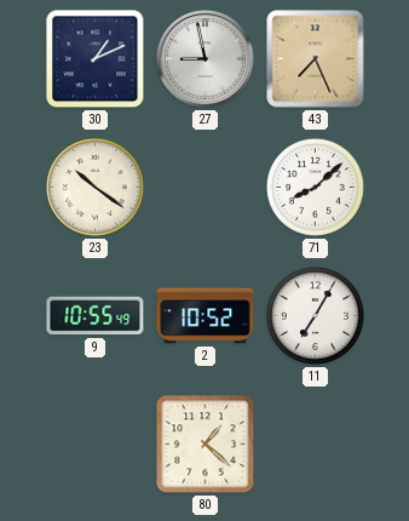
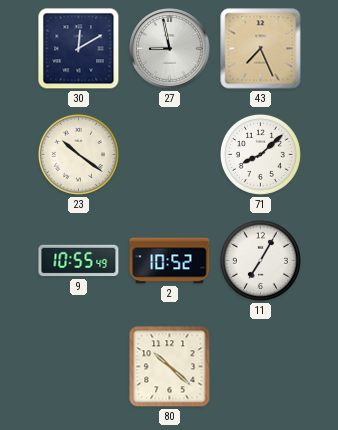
30: 1:11 -> 12:10 (79, 49)
80: 1:22 -> 10:22 (170, 367)
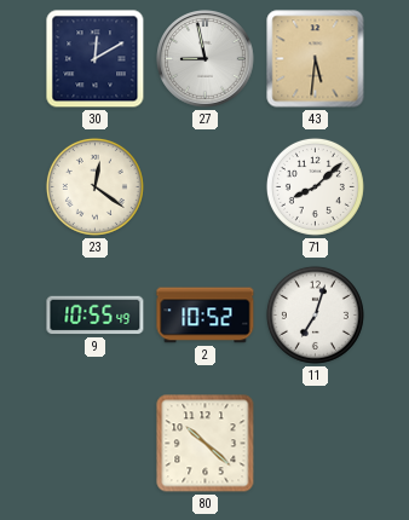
43: 7:26 -> 5:31 (316, 59)
23: 10:21 -> 12:21 (94, 186)
11: 7:05 -> 7:03 (315, 314)
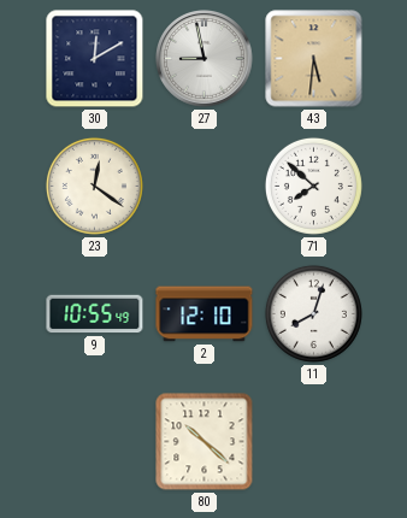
71: 8:08 -> 7:52 (313, 186)
2: 10:52 -> 12:10 (205, 314)
11: 7:03 -> 8:03 (313, 313)
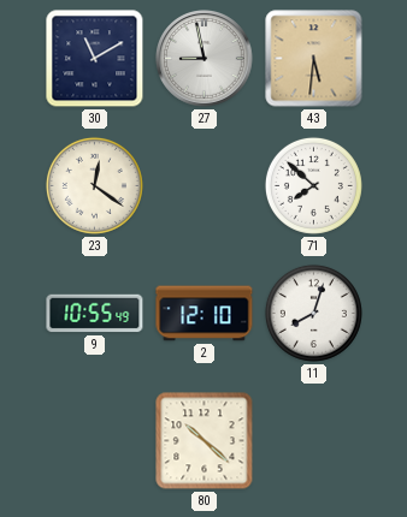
30: 12:10 -> 11:10 (95, 59)
